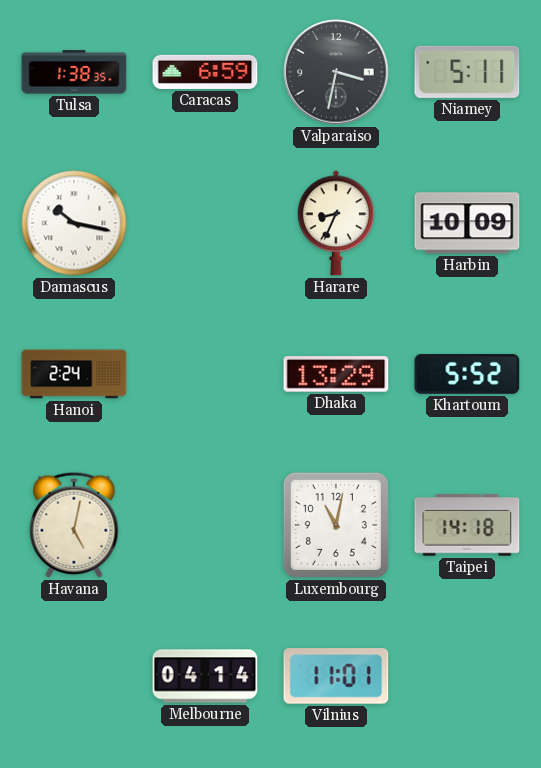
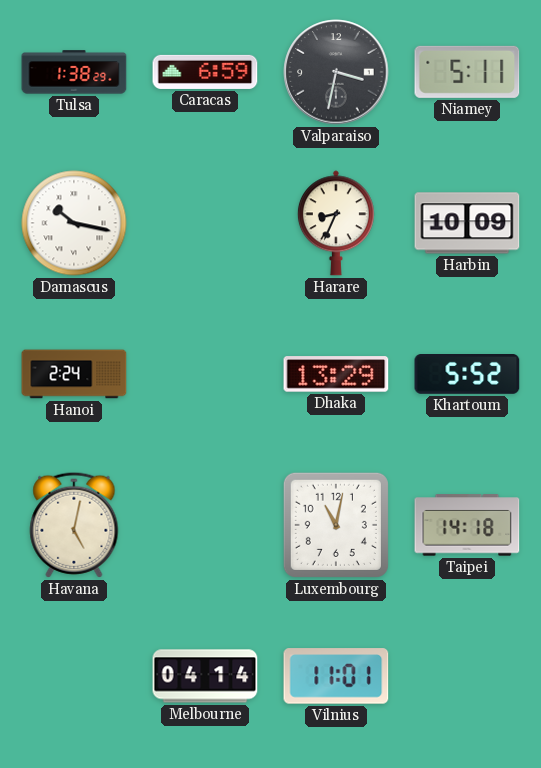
Tulsa: 1:38:35 -> 1:38:29 (74, 72)
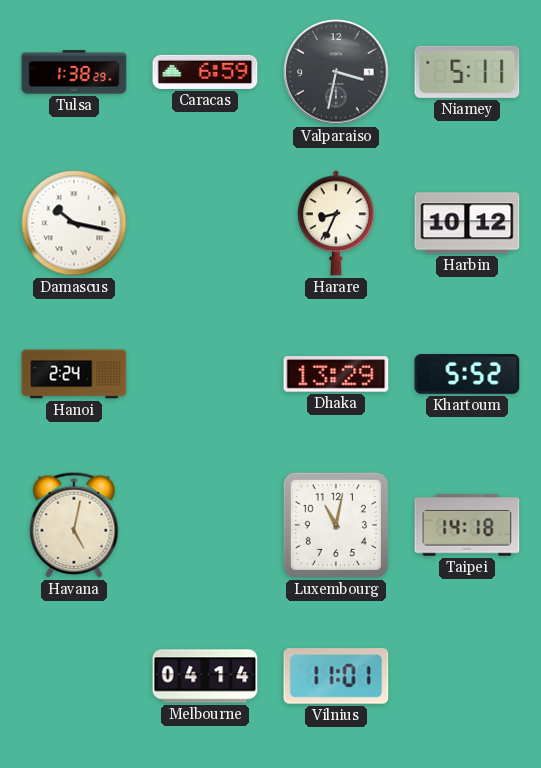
Harbin: 10:09 -> 10:12 (467, 223)
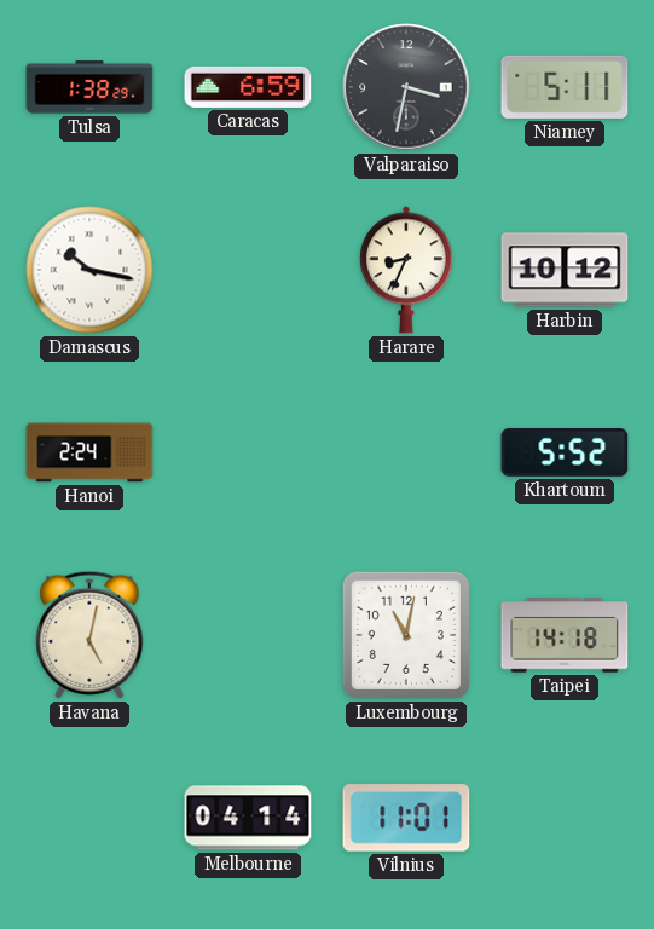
Dhaka: 13:29 -> none (336, 374)
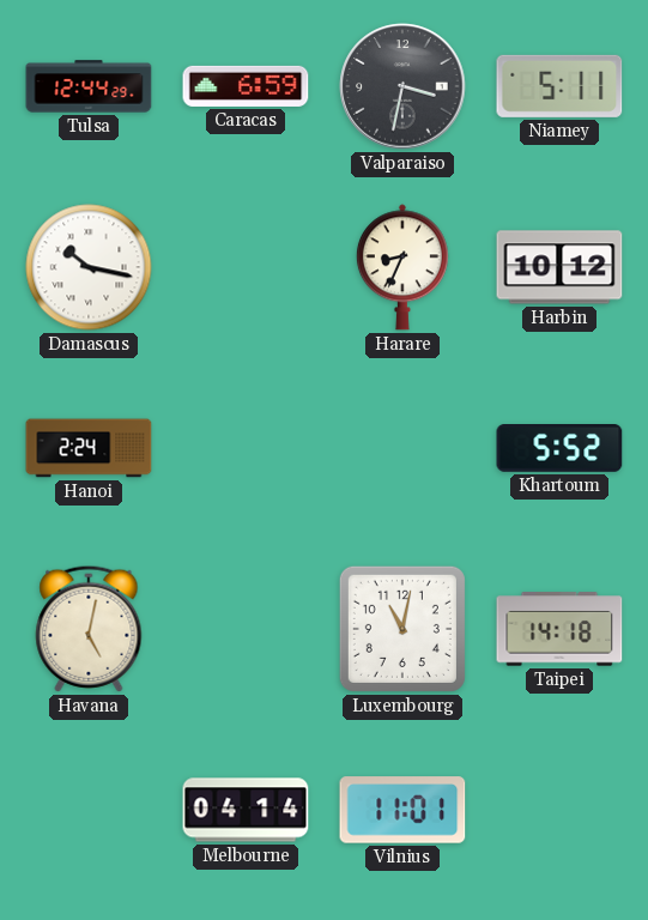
Tulsa: 1:38 -> 12:44 (89, 86)
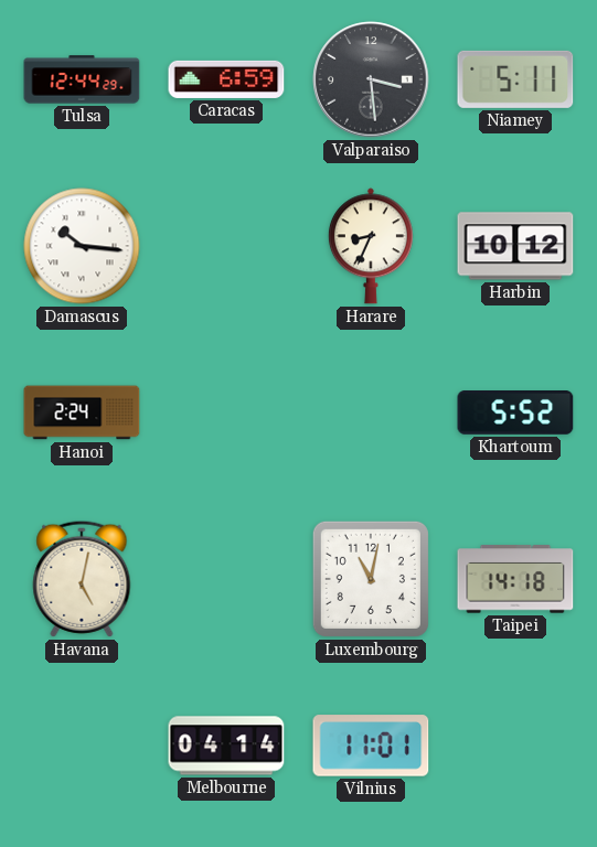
Valparaiso: 3:32 -> 3:29 (371, 79)
Damascus: 10:17 -> 10:16 (82, 246)
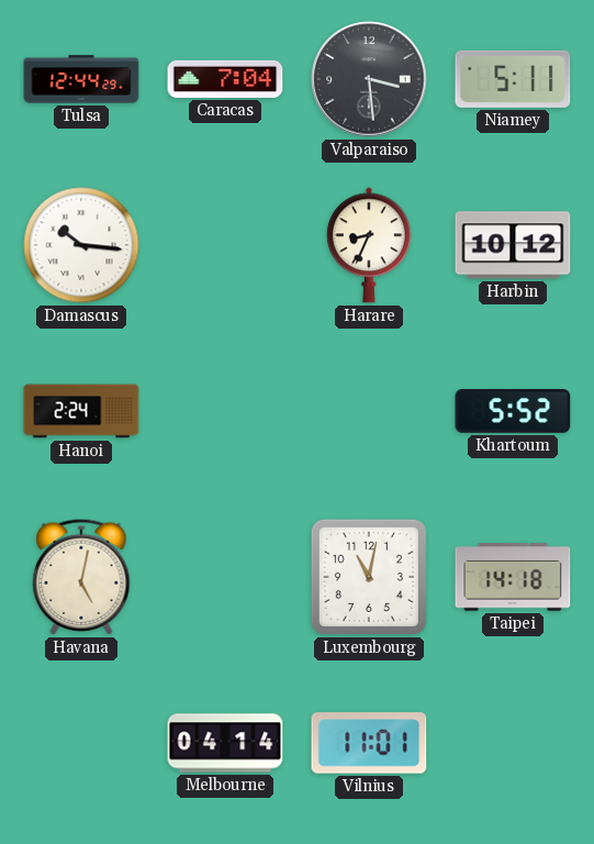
Caracas: 6:59 -> 7:04 (225, 79)
